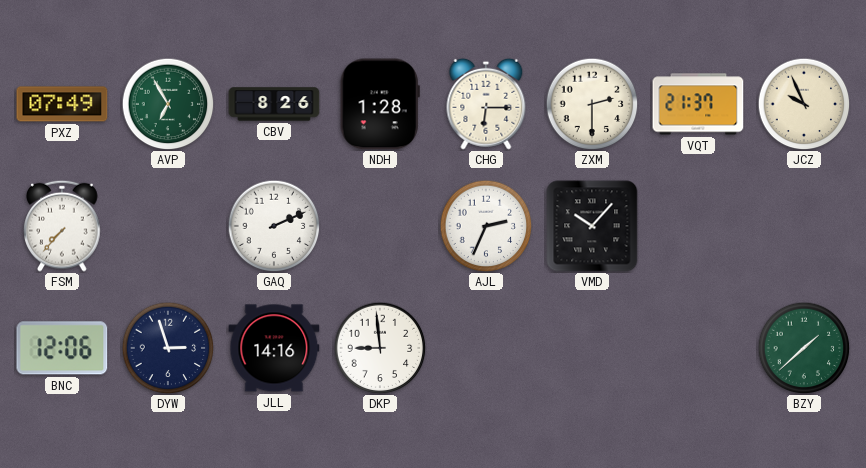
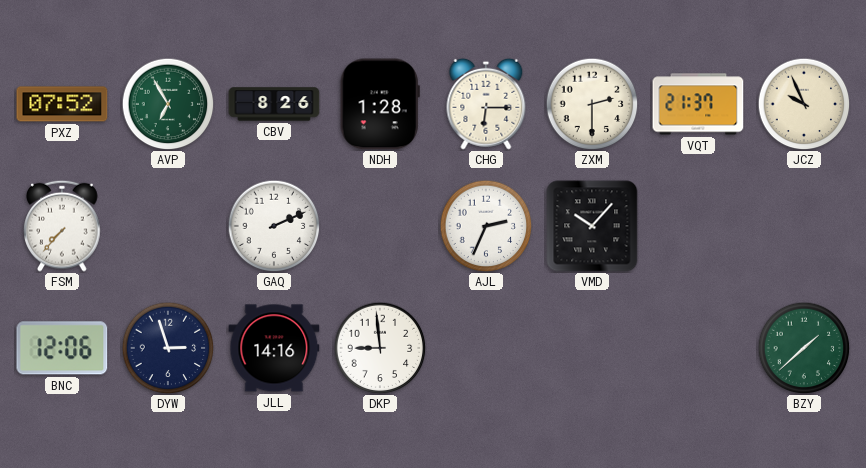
PXZ: 07:49 -> 07:52 (62, 104)
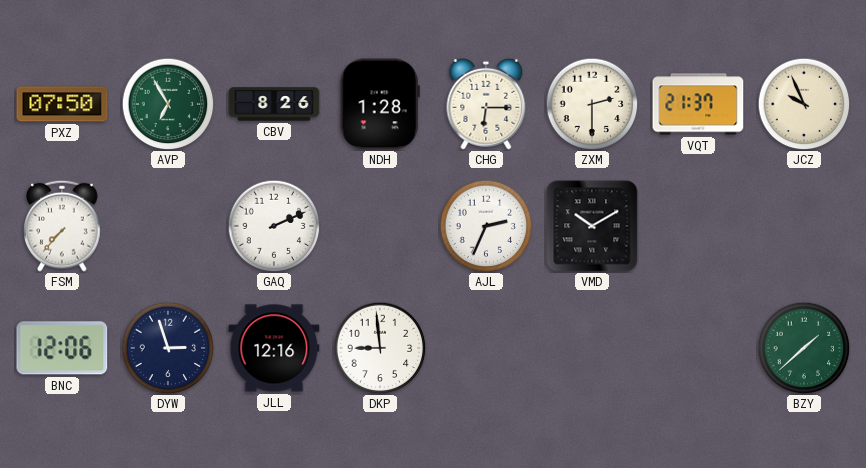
PXZ: 07:52 -> 07:50 (62, 104)
VMD: 10:07 -> 10:10 (592, 226)
JLL: 14:16 -> 12:16 (274, 348)
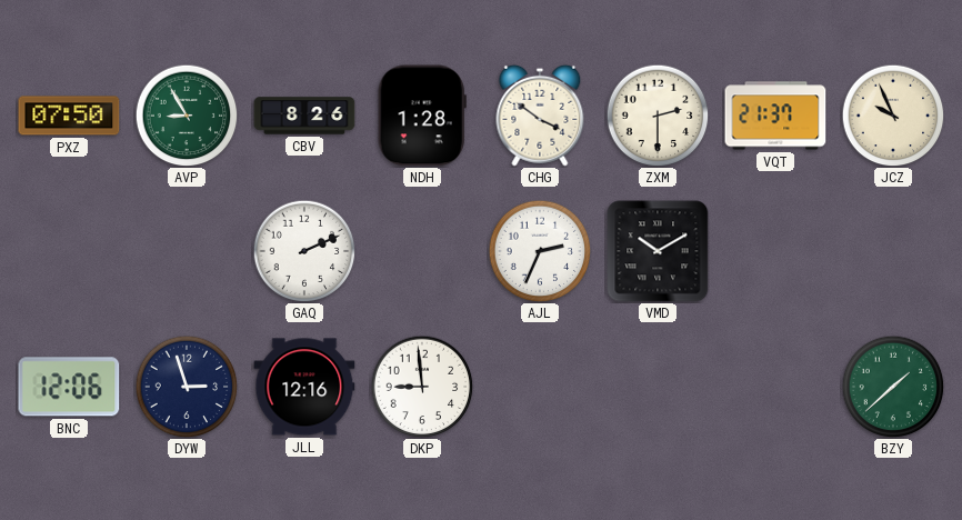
AVP: 6:55 -> 8:55 (187, 116)
CHG: 6:15 -> 3:51 (540, 116)
FSM: 7:37 -> none (62, 226)
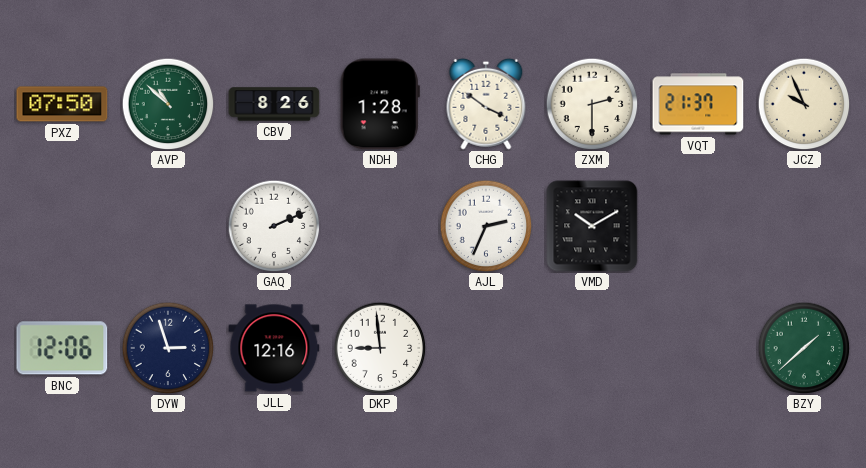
AVP: 8:55 -> 10:52 (168, 104)
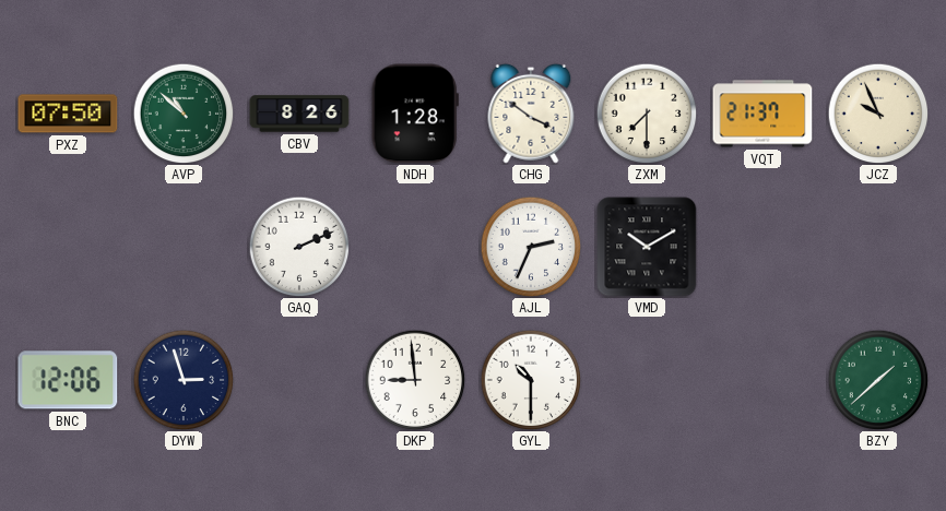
ZXM: 2:30 -> 7:30 (647, 114)
JLL: 12:16 -> none (274, 348)
GYL: none -> 10:30 (531, 380)
